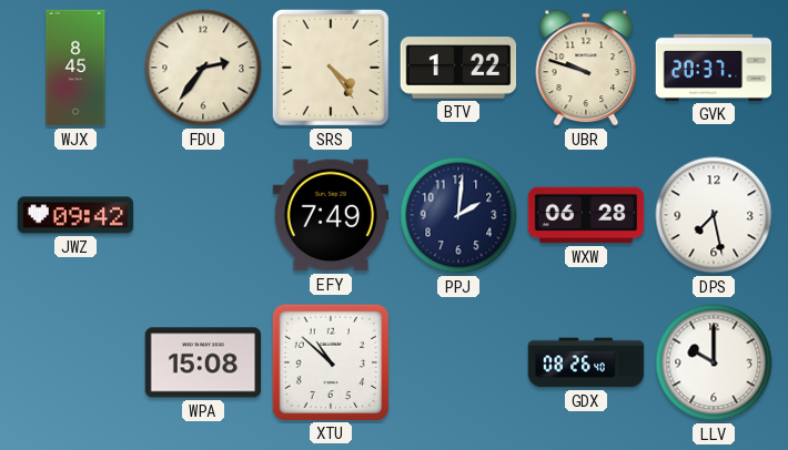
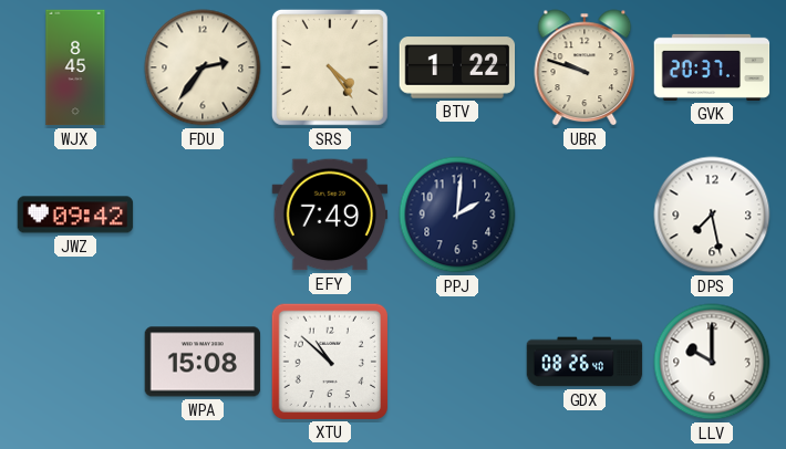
WXW: 06:28 -> none (586, 215)
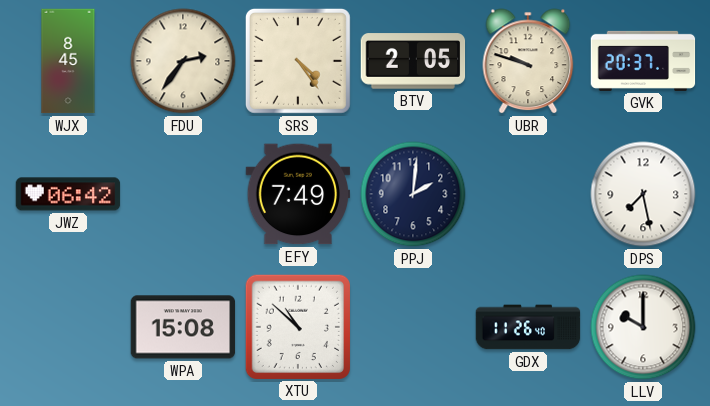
BTV: 1:22 -> 2:05 (413, 61)
JWZ: 09:42 -> 06:42 (68, 194)
GDX: 08:26 -> 11:26 (528, 327)
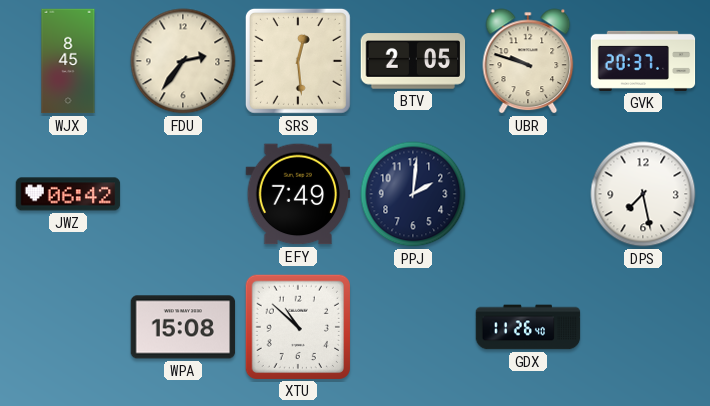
SRS: 4:24 -> 12:29 (298, 61)
LLV: 10:00 -> none (643, 327)
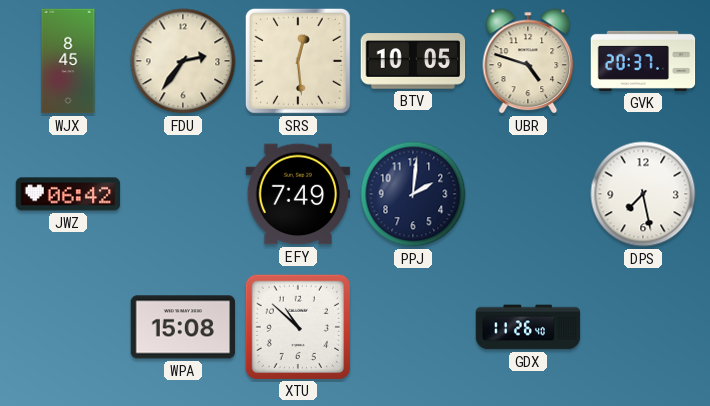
BTV: 2:05 -> 10:05 (413, 61)
UBR: 9:48 -> 4:48 (528, 61)
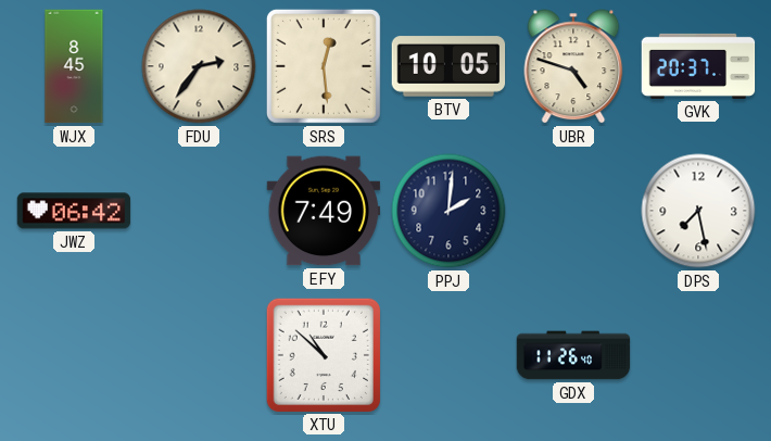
WPA: 15:08 -> none (183, 327)
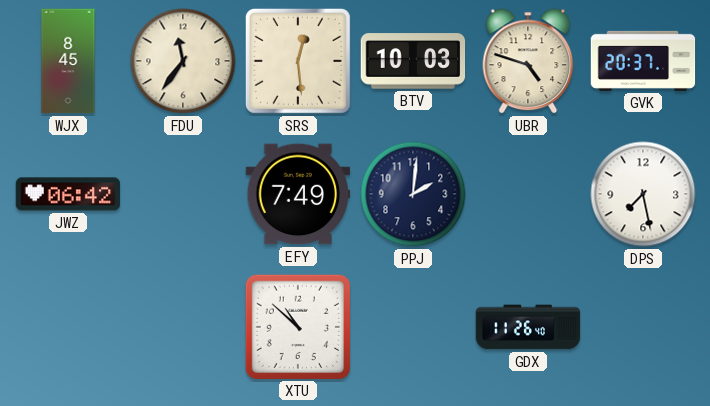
FDU: 2:36 -> 11:36 (183, 61)
BTV: 10:05 -> 10:03 (413, 61)
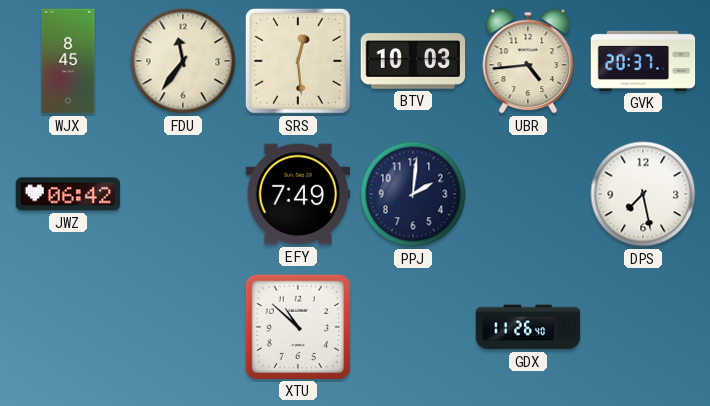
UBR: 4:48 -> 4:44 (528, 61)
